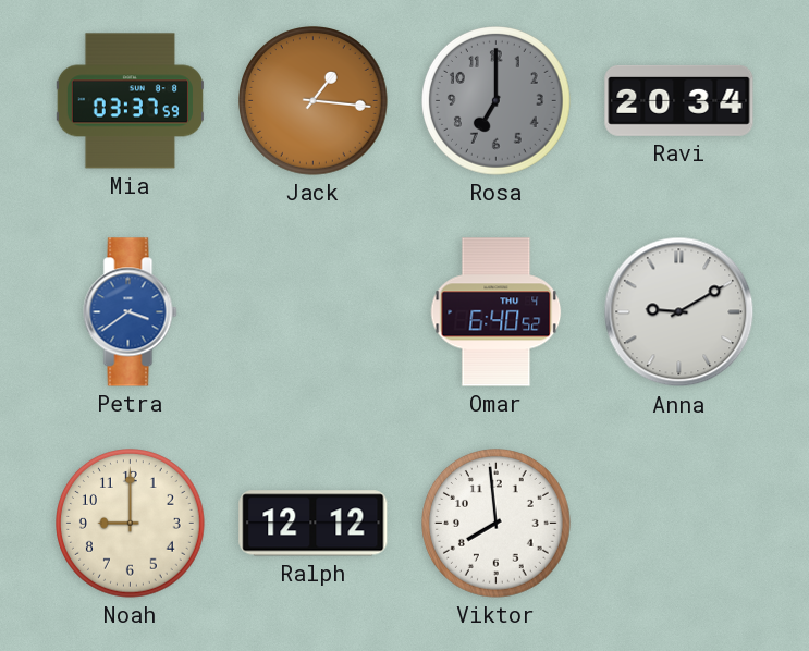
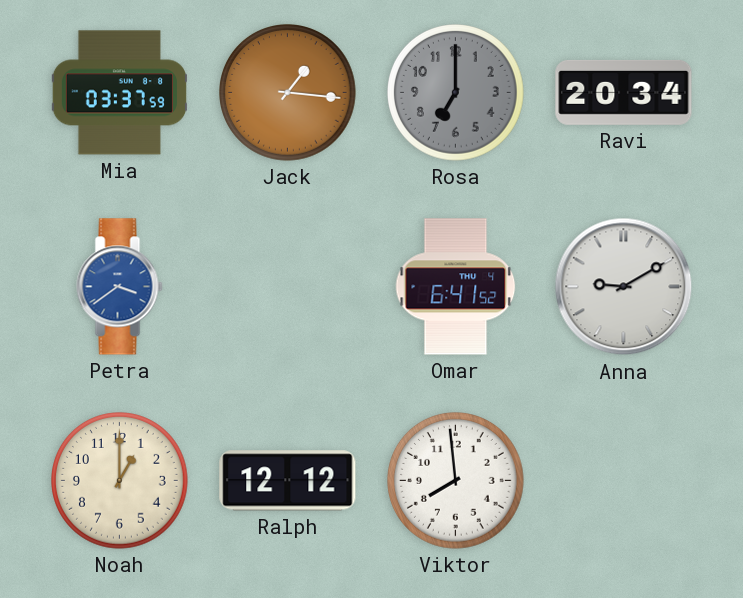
Omar: 6:40 -> 6:41 (456, 287)
Noah: 9:00 -> 1:00 (120, 481)
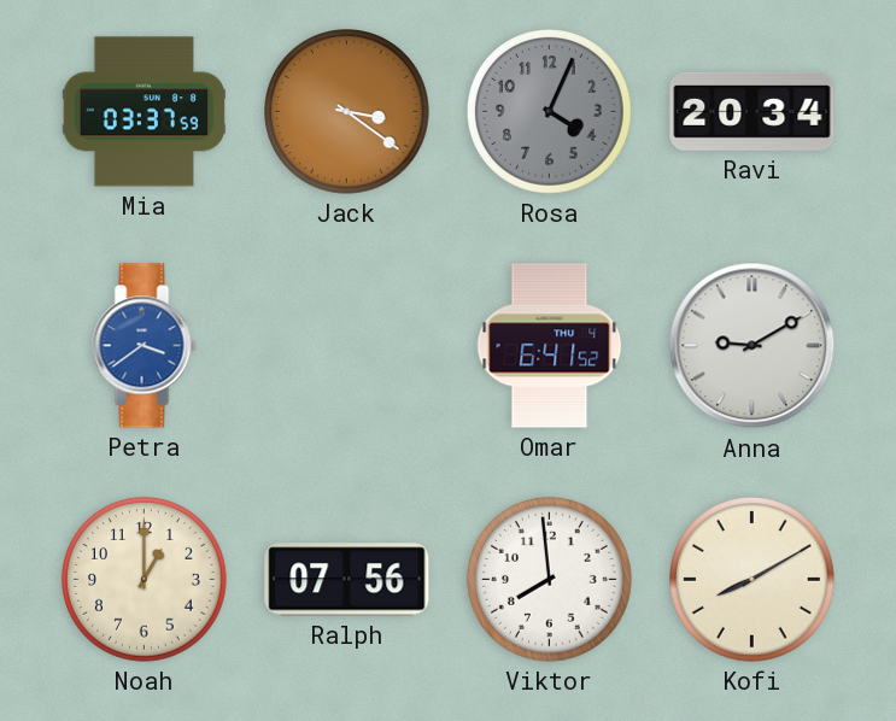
Jack: 1:16 -> 3:21 (347, 112)
Rosa: 7:00 -> 4:04 (550, 112)
Ralph: 12:12 -> 07:56 (347, 580)
Kofi: none -> 8:10 (752, 580)
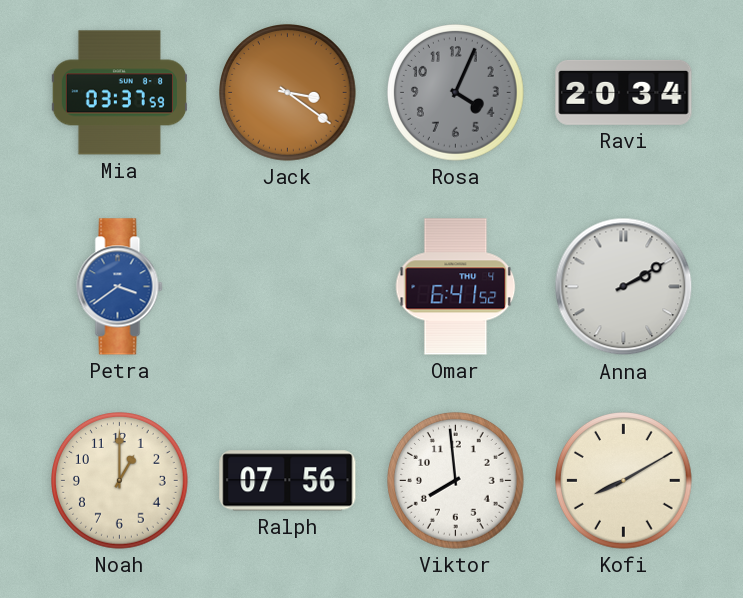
Anna: 9:10 -> 2:10 (624, 287)
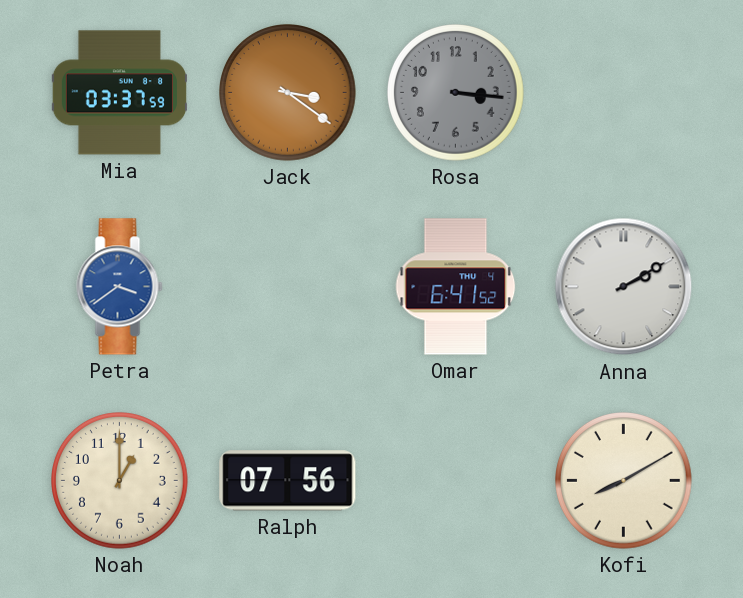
Rosa: 4:04 -> 3:16 (456, 93)
Ravi: 20:34 -> none (624, 92)
Viktor: 7:59 -> none (456, 481)
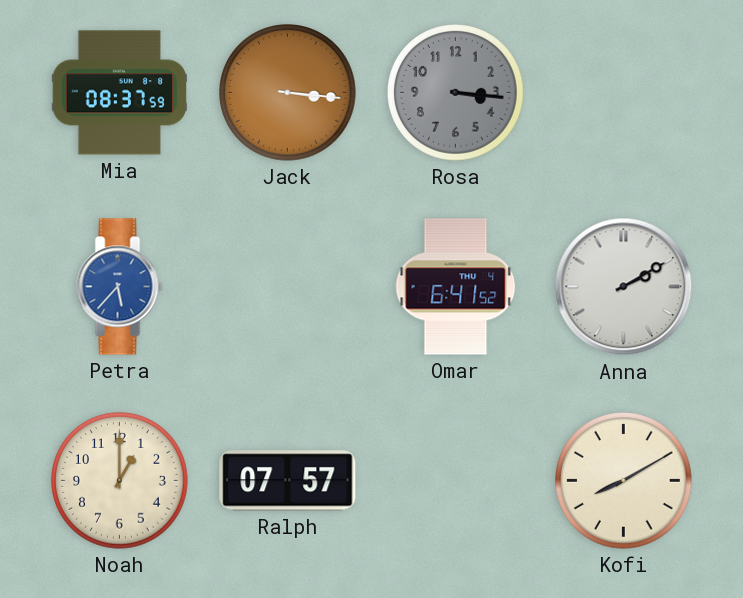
Mia: 03:37 -> 08:37 (119, 93)
Jack: 3:21 -> 3:16 (288, 93)
Petra: 3:39 -> 5:37 (120, 287)
Ralph: 07:56 -> 07:57 (288, 481)
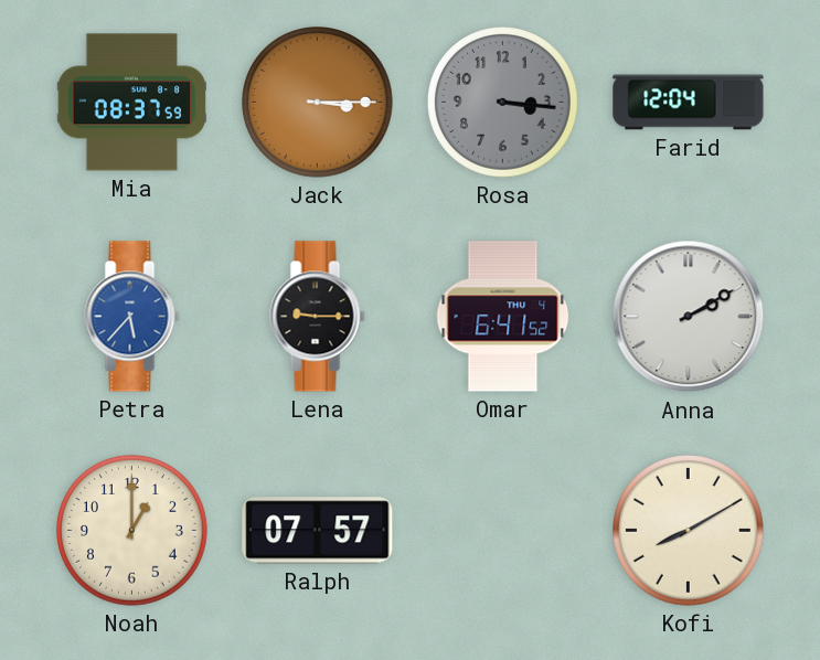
Jack: 3:16 -> 3:15 (318, 103)
Farid: none -> 12:04 (689, 103)
Lena: none -> 9:15 (318, 317)
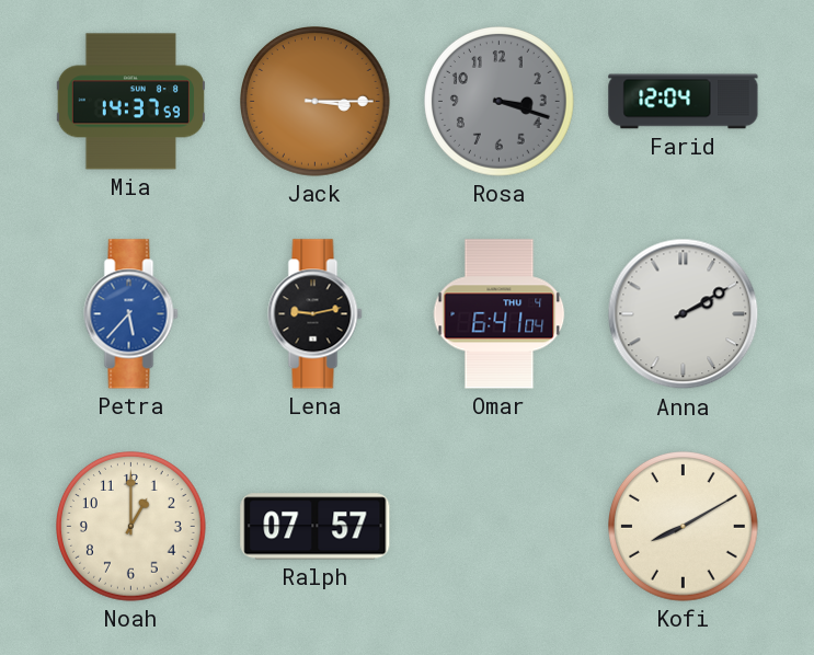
Mia: 08:37 -> 14:37 (130, 102)
Rosa: 3:16 -> 3:18 (500, 102)
Lena: 9:15 -> 9:13 (316, 314)
Omar: 6:41:52 -> 6:41:04 (500, 314)
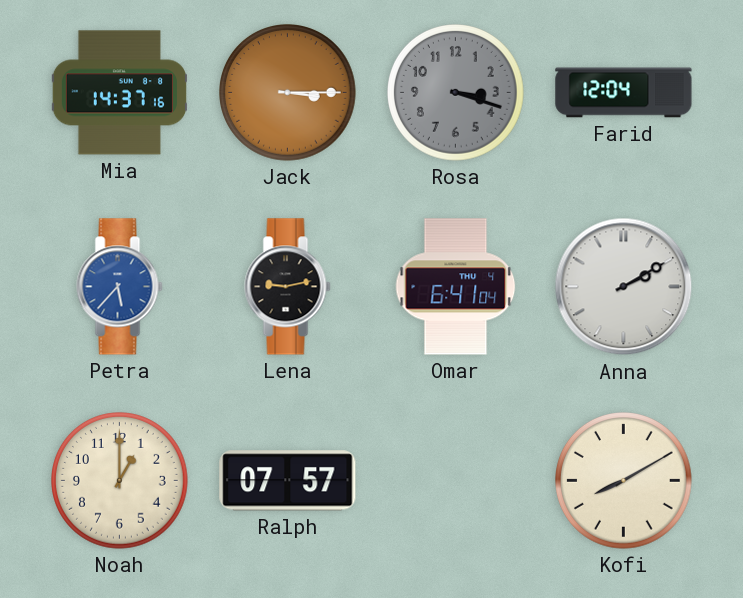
Mia: 14:37:59 -> 14:37:16 (119, 93)
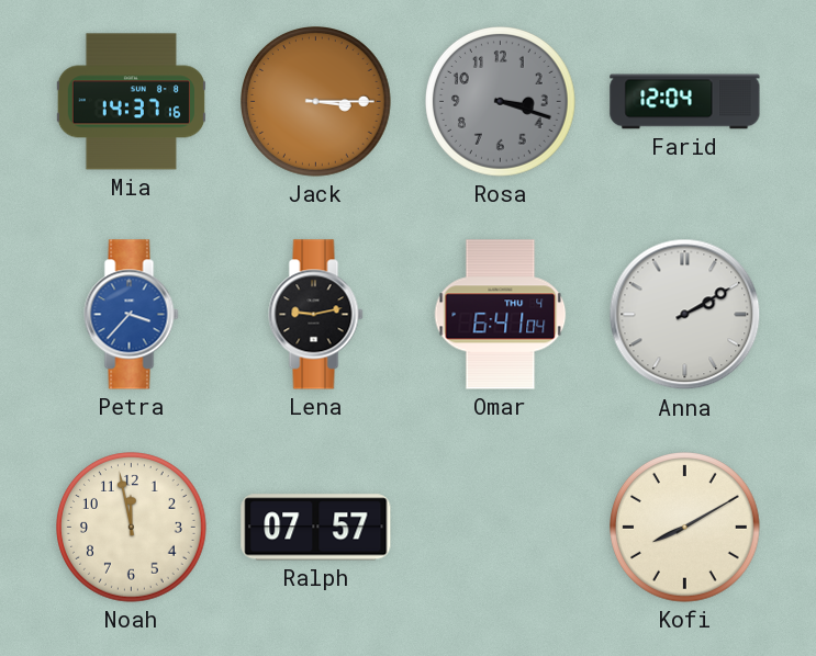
Petra: 5:37 -> 3:37 (132, 315)
Noah: 1:00 -> 11:58 (132, 528)
